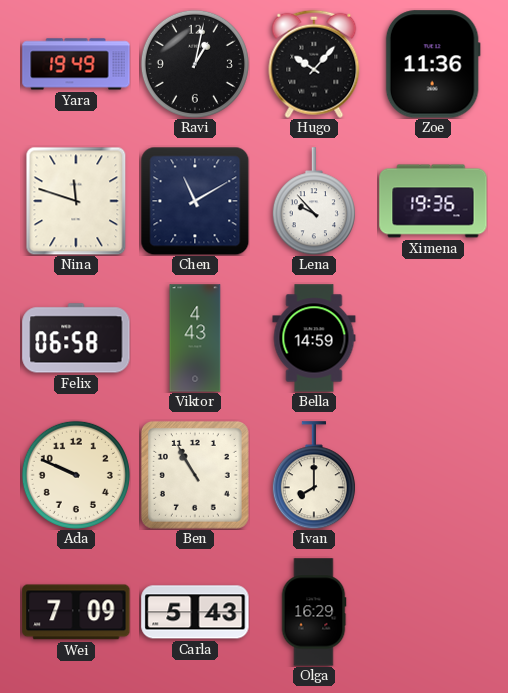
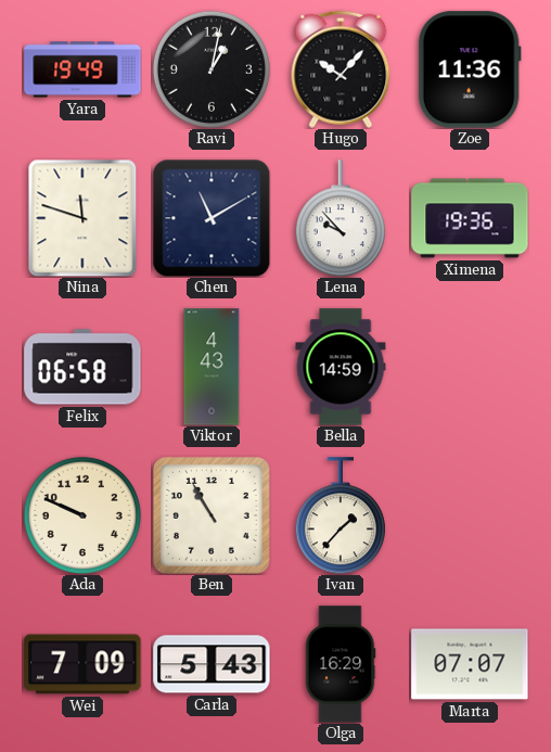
Ivan: 8:00 -> 1:37 (341, 515)
Marta: none -> 07:07 (470, 664)
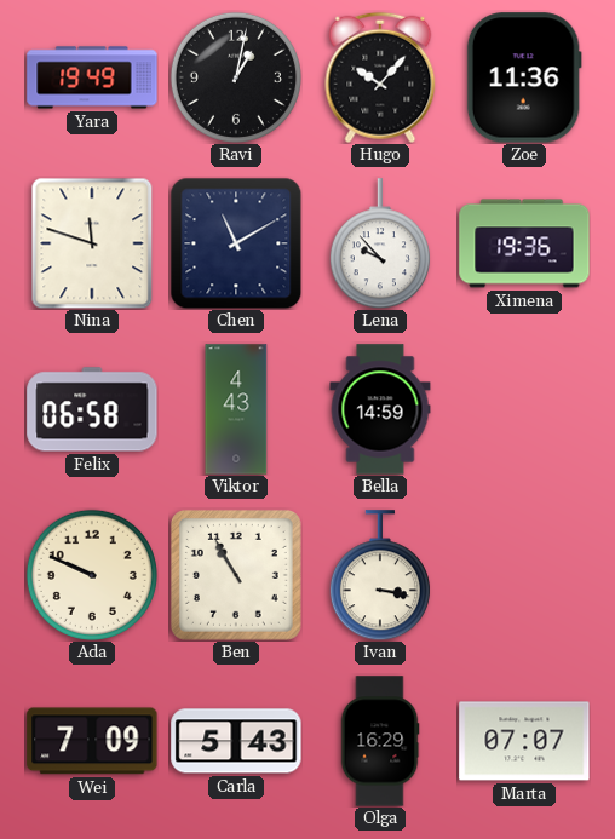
Ivan: 1:37 -> 3:17 (380, 575)
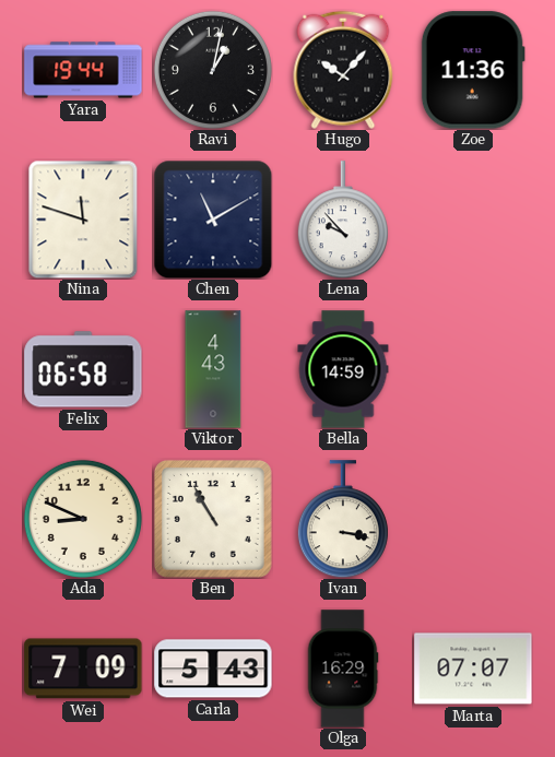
Yara: 19:49 -> 19:44 (83, 70)
Ximena: 19:36 -> none (524, 243)
Ada: 9:49 -> 8:49 (83, 519)
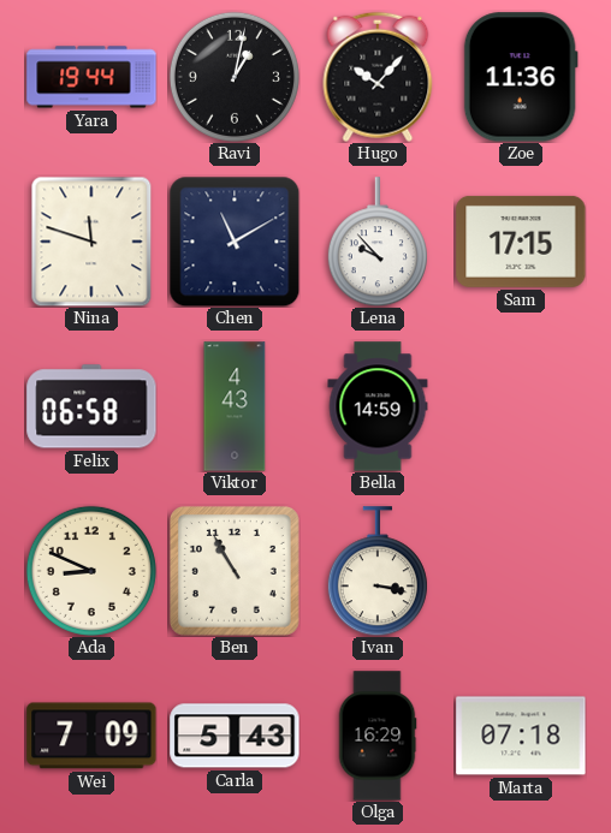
Sam: none -> 17:15 (521, 242)
Marta: 07:07 -> 07:18 (521, 736)
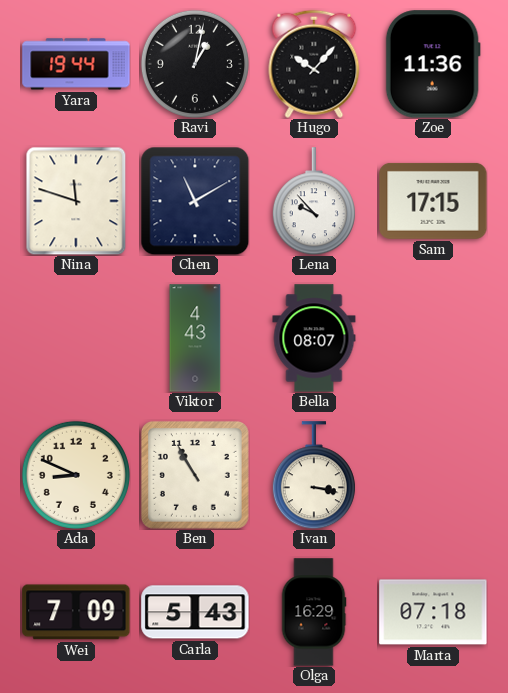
Felix: 06:58 -> none (91, 406)
Bella: 14:59 -> 08:07 (314, 338)
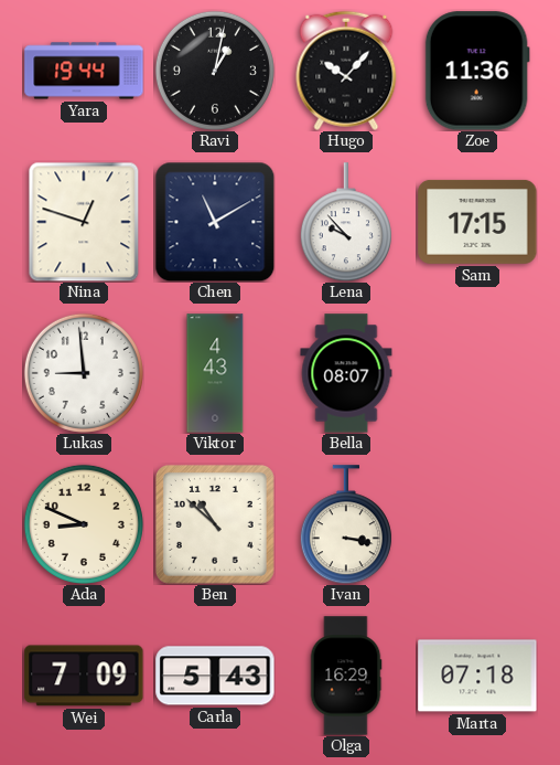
Nina: 11:48 -> 12:48 (84, 222)
Lukas: none -> 8:59 (84, 373)
Ben: 10:55 -> 10:52 (215, 524)
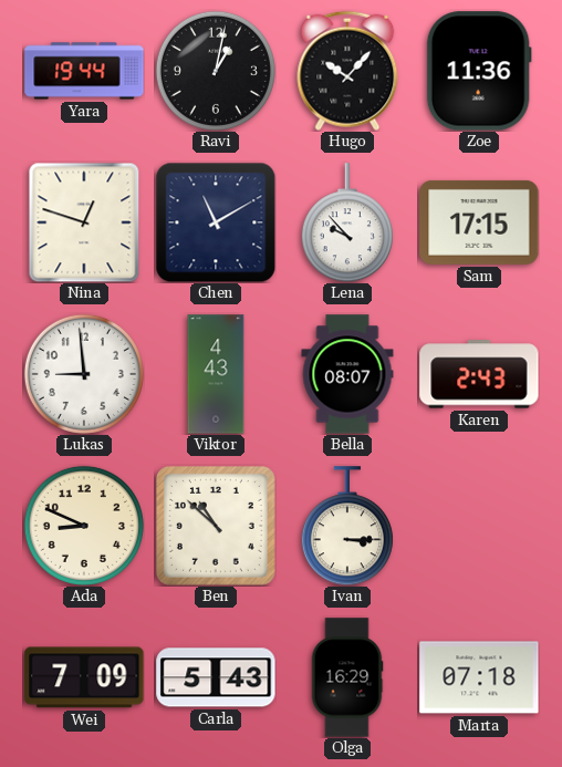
Karen: none -> 2:43 (479, 374)
Ivan: 3:17 -> 3:15 (347, 526)
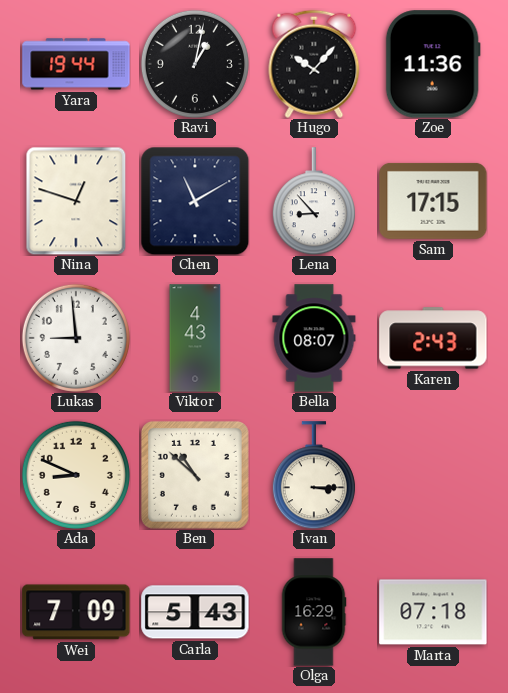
Lena: 9:53 -> 8:53 (314, 201)
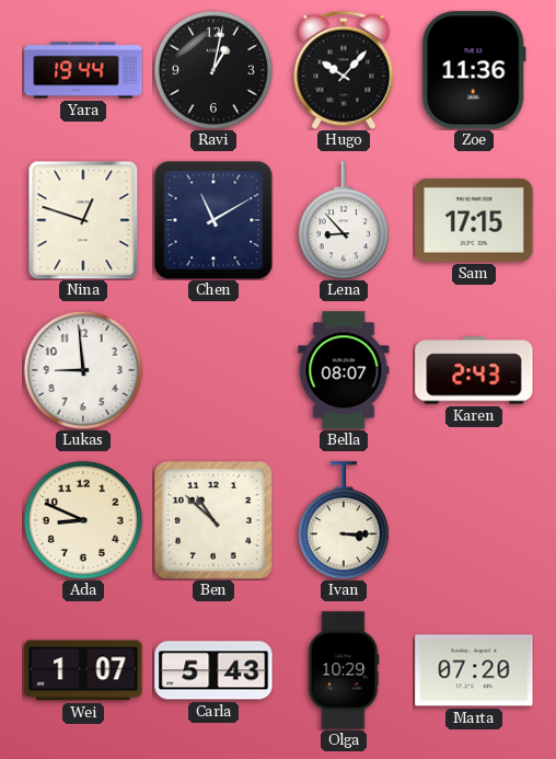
Viktor: 4:43 -> none (195, 338)
Wei: 7:09 -> 1:07 (83, 670)
Olga: 16:29 -> 10:29 (344, 670)
Marta: 07:18 -> 07:20 (474, 670)
